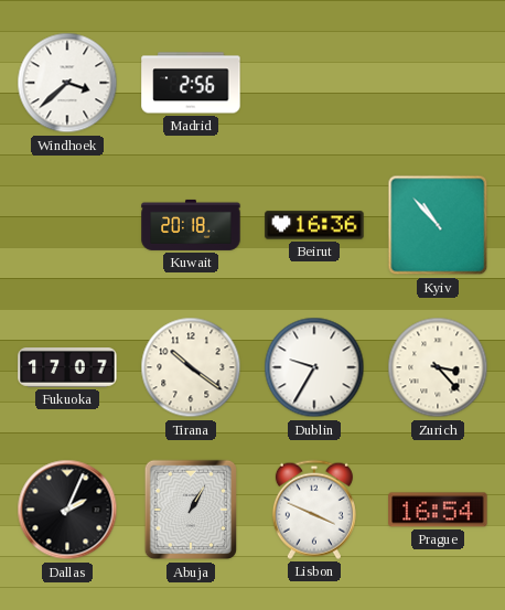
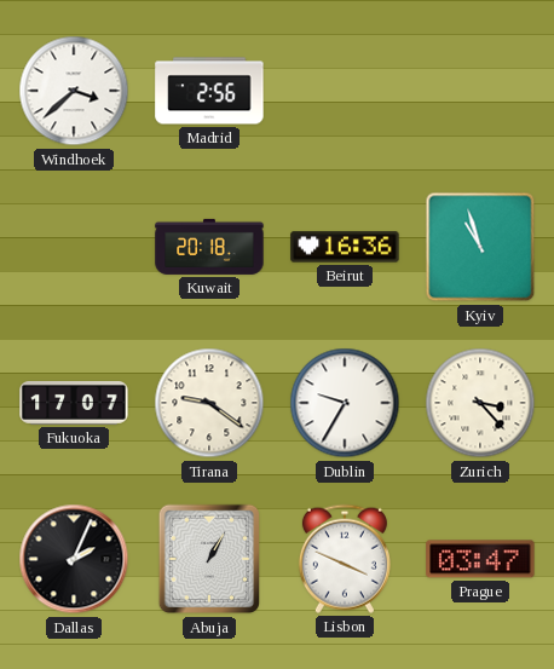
Kyiv: 10:53 -> 10:57 (480, 247)
Tirana: 10:21 -> 9:21 (209, 403)
Prague: 16:54 -> 03:47 (480, 559)
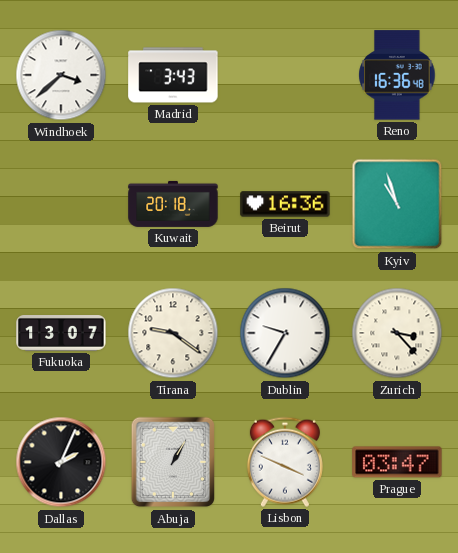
Madrid: 2:56 -> 3:43 (173, 75)
Reno: none -> 16:36 (397, 75)
Fukuoka: 17:07 -> 13:07 (61, 334)
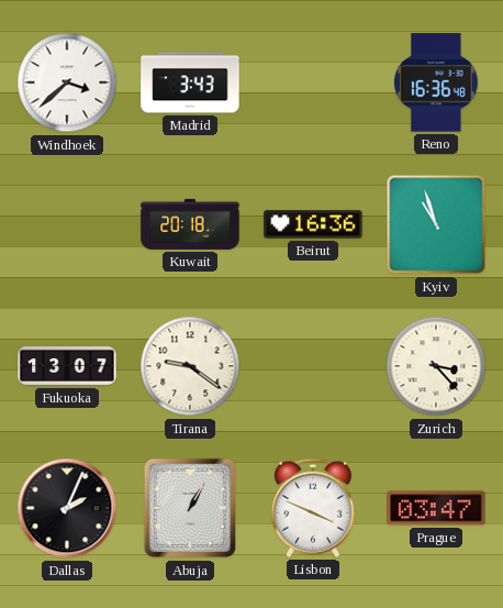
Dublin: 9:35 -> none (285, 333)
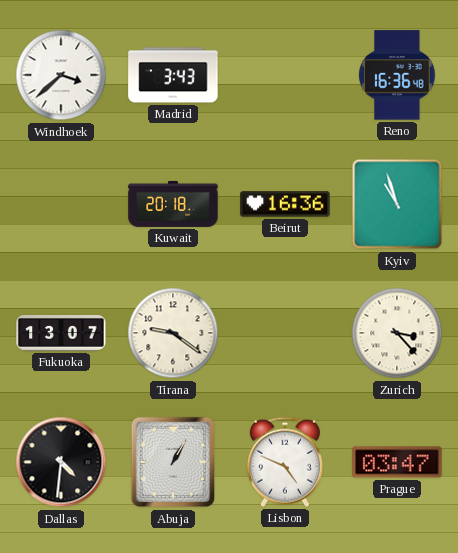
Dallas: 2:04 -> 4:31 (61, 462)
Lisbon: 3:49 -> 4:49 (285, 462)
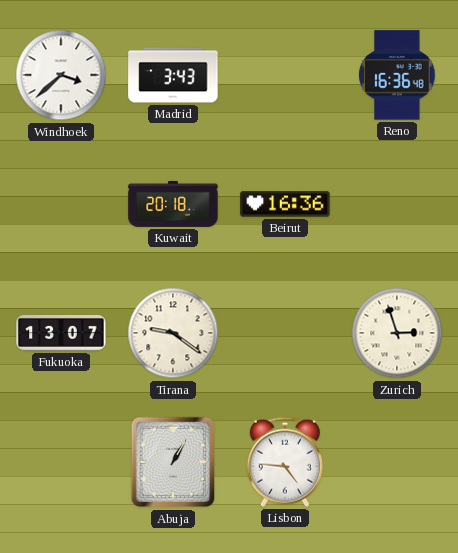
Kyiv: 10:57 -> none (397, 204)
Zurich: 3:23 -> 2:57 (397, 333)
Dallas: 4:31 -> none (61, 462)
Lisbon: 4:49 -> 4:46 (285, 462)
Prague: 03:47 -> none (397, 462)
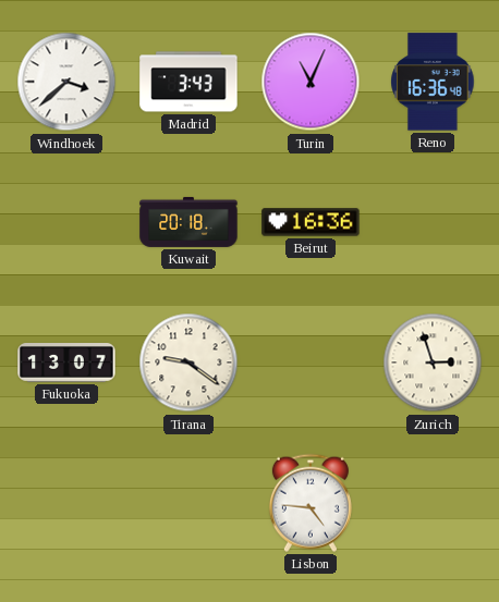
Turin: none -> 11:04 (311, 82)
Abuja: 1:05 -> none (172, 462)
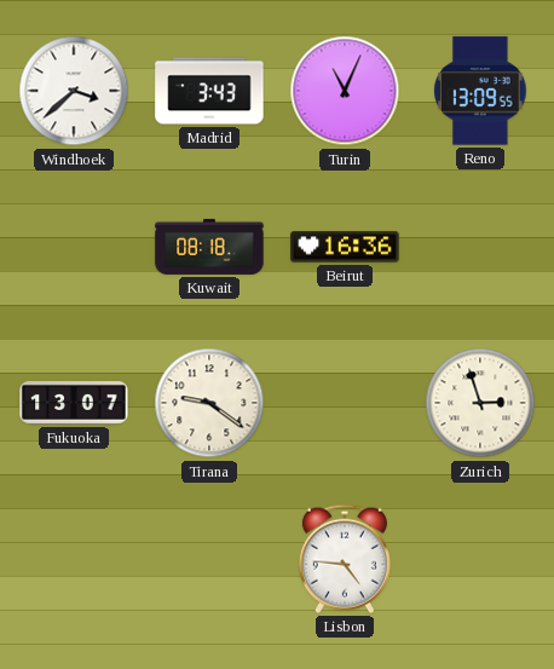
Reno: 16:36 -> 13:09 (480, 91)
Kuwait: 20:18 -> 08:18 (209, 247)
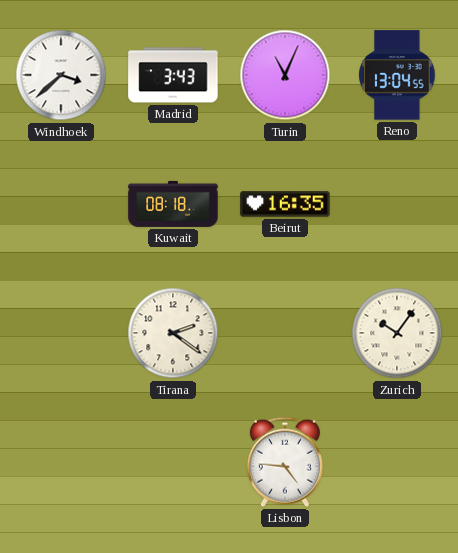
Reno: 13:09 -> 13:04 (397, 75)
Beirut: 16:36 -> 16:35 (285, 204)
Fukuoka: 13:07 -> none (74, 404)
Tirana: 9:21 -> 2:21 (173, 333)
Zurich: 2:57 -> 10:06 (397, 333)
